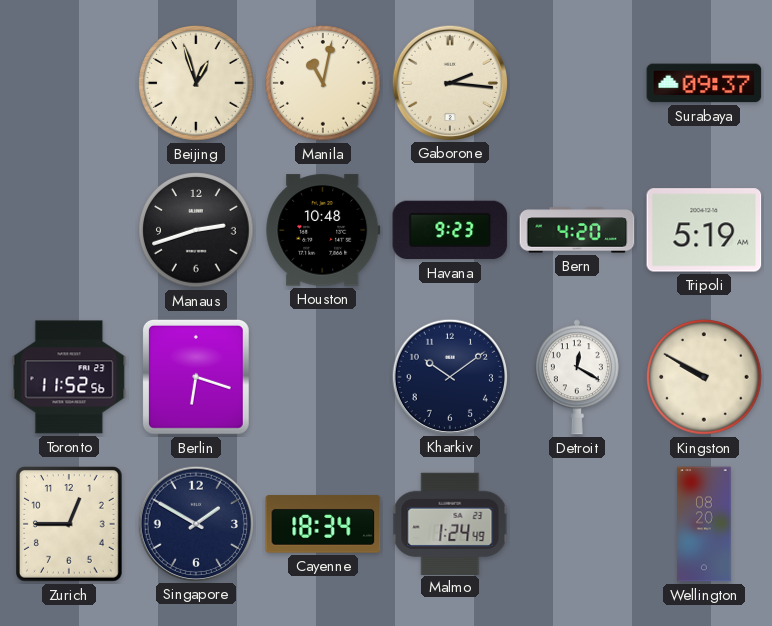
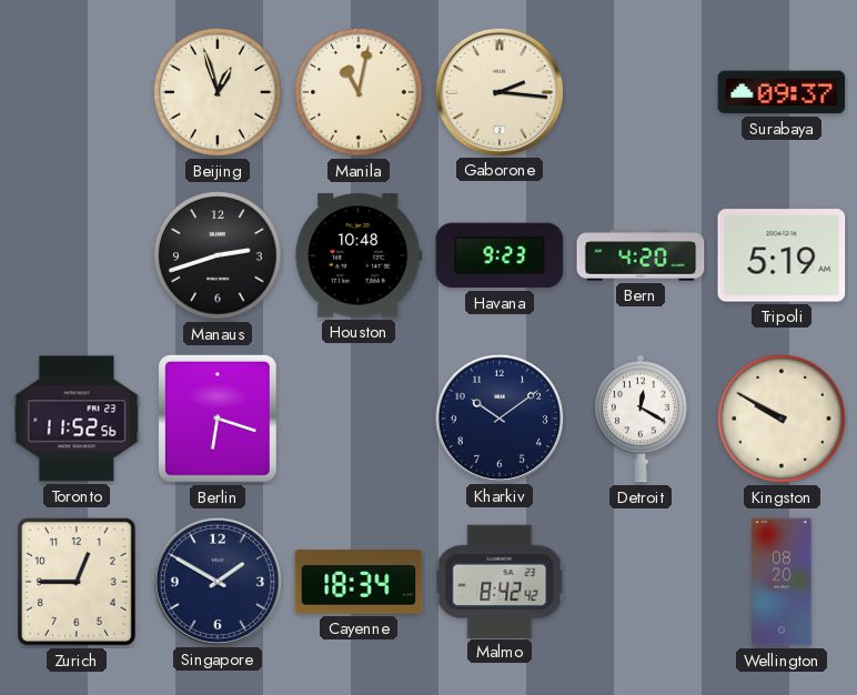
Malmo: 1:24 -> 8:42 (500, 581)
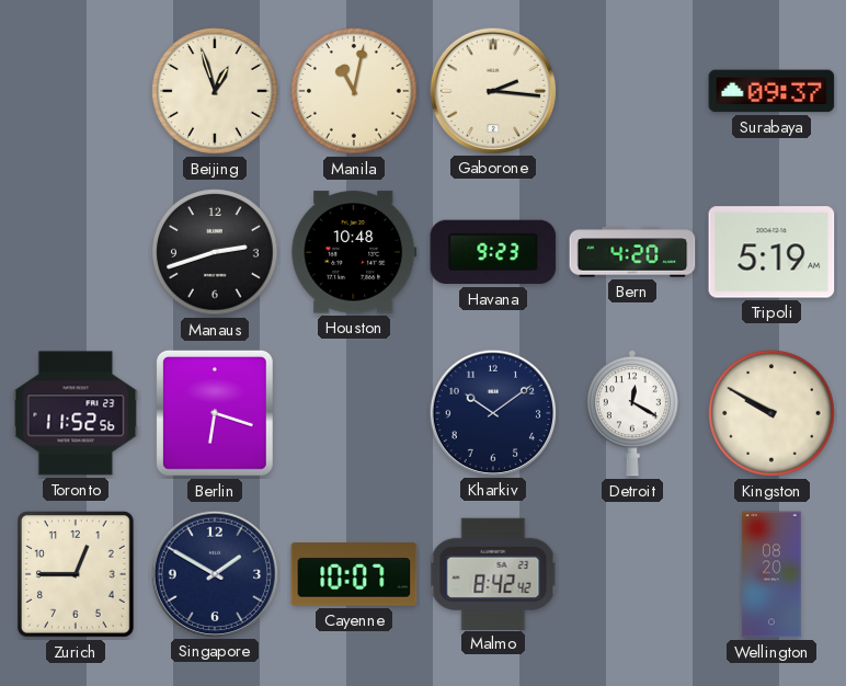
Cayenne: 18:34 -> 10:07 (354, 574)
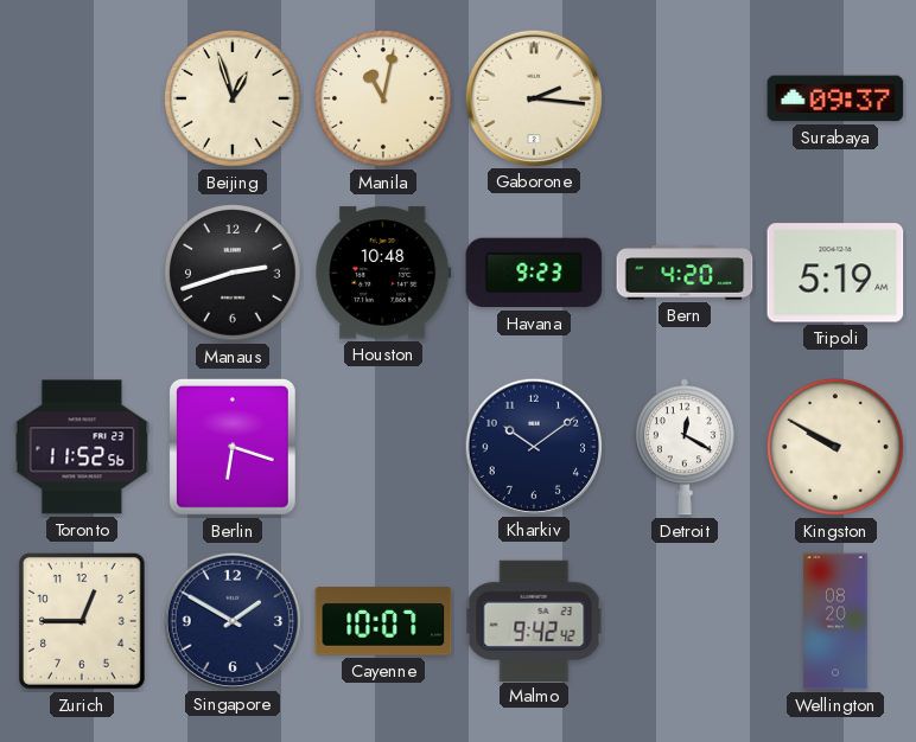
Malmo: 8:42 -> 9:42 (534, 620)
